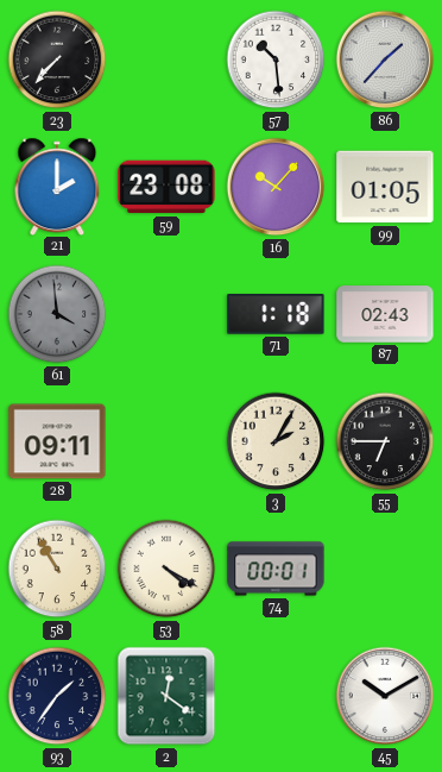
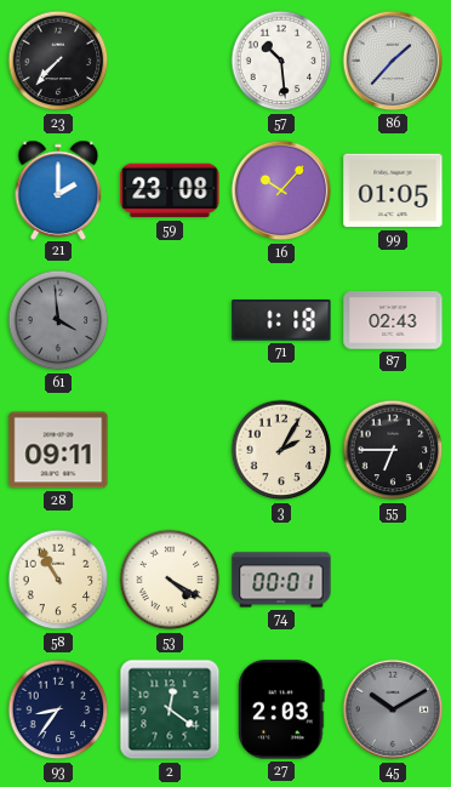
93: 1:36 -> 8:36 (58, 709)
27: none -> 2:03 (281, 709)
45 dial: white -> grey (393, 709)
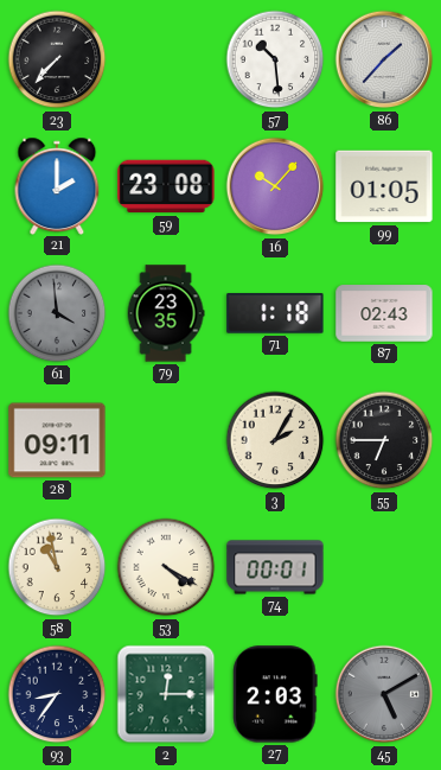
79: none -> 23:35 (166, 313)
58: 10:55 -> 10:58 (57, 567)
2: 12:21 -> 12:15 (166, 694)
45: 10:10 -> 5:10 (384, 694)
